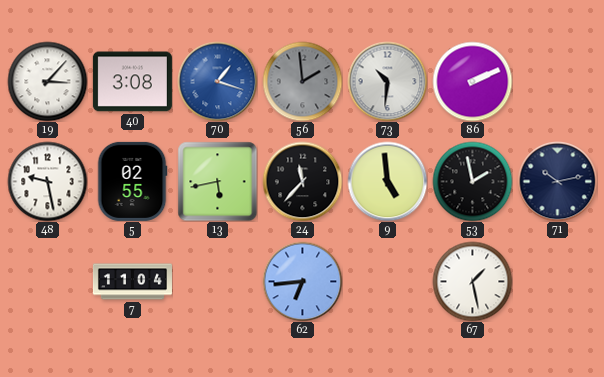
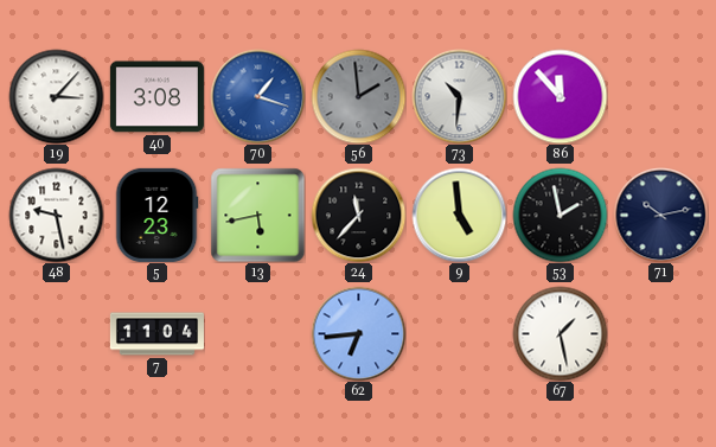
86: 2:11 -> 11:53 (560, 96)
5: 02:55 -> 12:23 (156, 215)
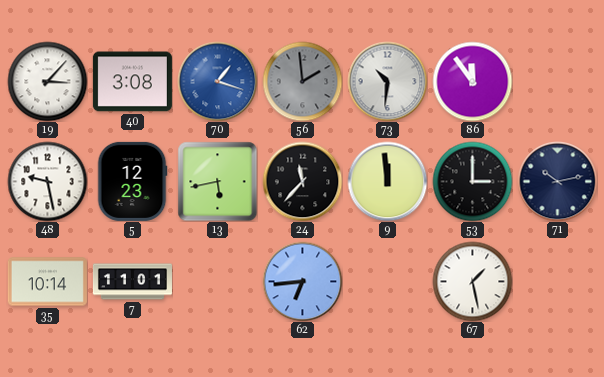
86: 11:53 -> 11:54 (472, 81)
9: 4:59 -> 11:59 (387, 181)
53: 1:58 -> 3:00 (472, 181)
35: none -> 10:14 (47, 282)
7: 11:04 -> 11:01 (132, 282)
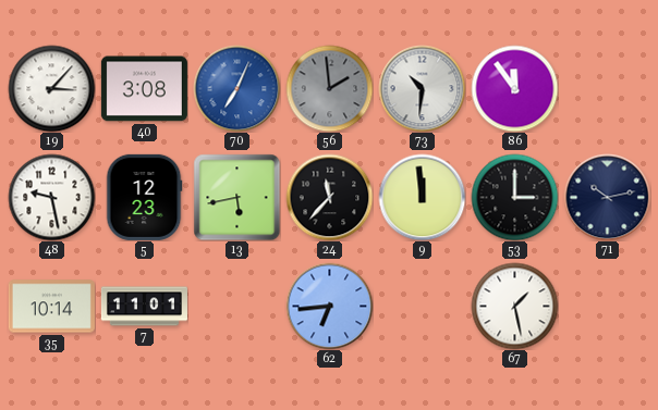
70: 1:18 -> 7:04 (236, 88)
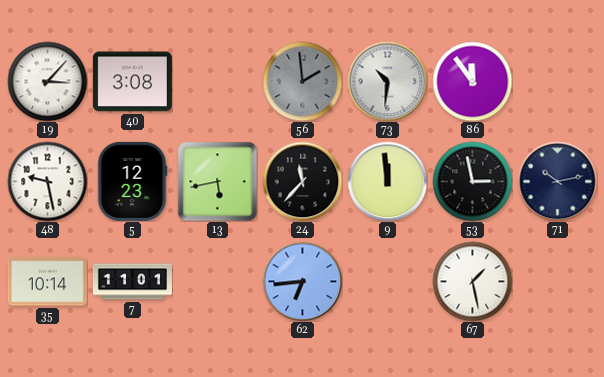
70: 7:04 -> none (236, 88)
53: 3:00 -> 2:58 (472, 181)
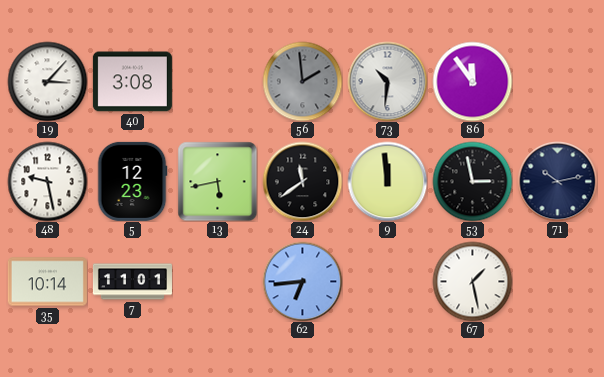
24: 11:37 -> 11:39 (302, 181)
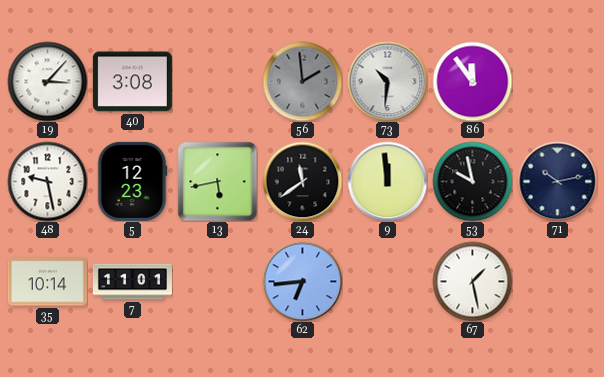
53: 2:58 -> 9:58 (472, 181)
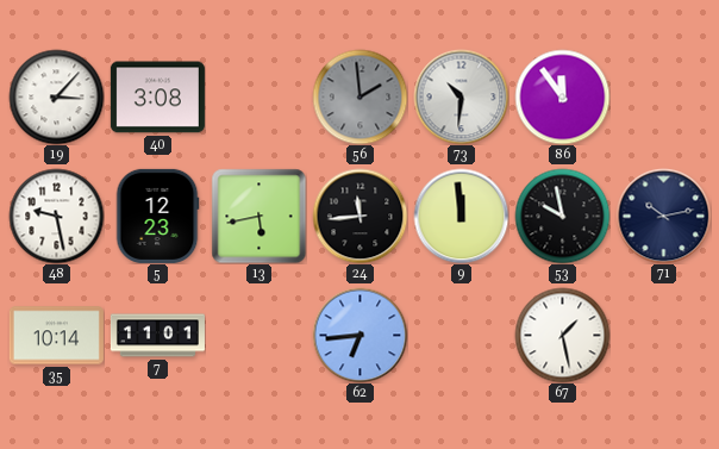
24: 11:39 -> 11:44 (359, 216)
